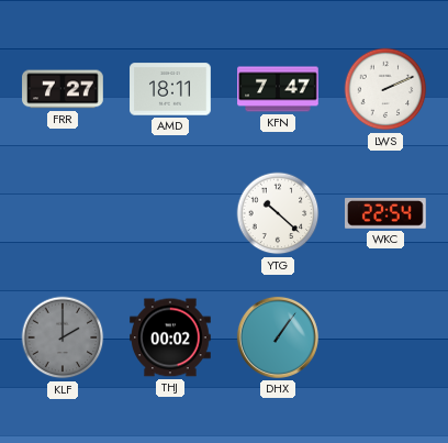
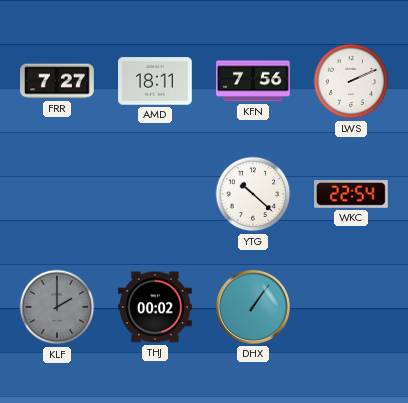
KFN: 7:47 -> 7:56 (253, 81)
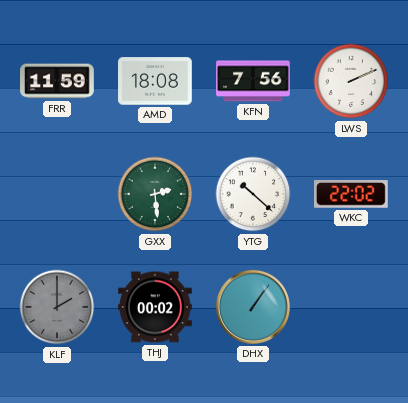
FRR: 7:27 -> 11:59 (57, 81)
AMD: 18:11 -> 18:08 (155, 81)
GXX: none -> 2:29 (155, 194)
WKC: 22:54 -> 22:02 (352, 195)
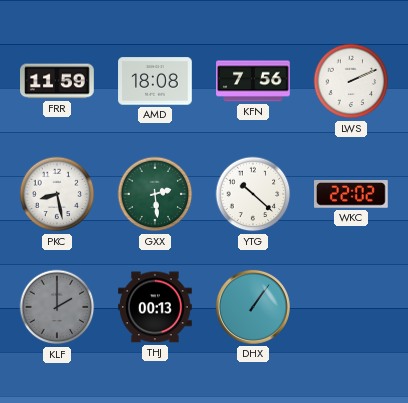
PKC: none -> 8:28 (57, 194)
THJ: 00:02 -> 00:13 (156, 307)
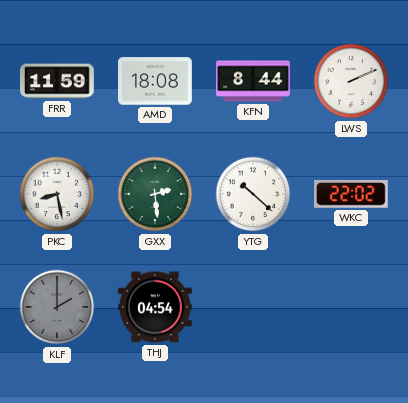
KFN: 7:56 -> 8:44 (253, 81)
THJ: 00:13 -> 04:54 (156, 307)
DHX: 1:06 -> none (253, 307)
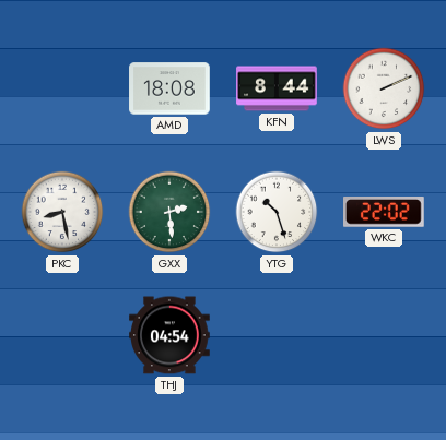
FRR: 11:59 -> none (57, 81)
YTG: 10:22 -> 10:27 (277, 212)
KLF: 2:00 -> none (57, 307)
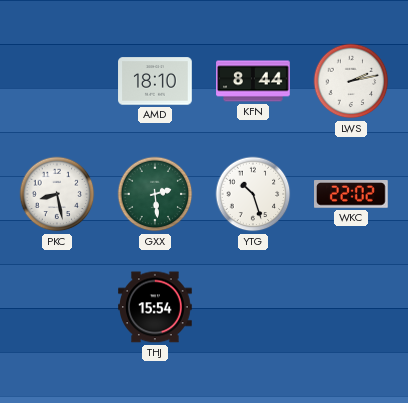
AMD: 18:08 -> 18:10 (155, 81)
LWS: 2:11 -> 2:13 (351, 81)
THJ: 04:54 -> 15:54 (156, 307)
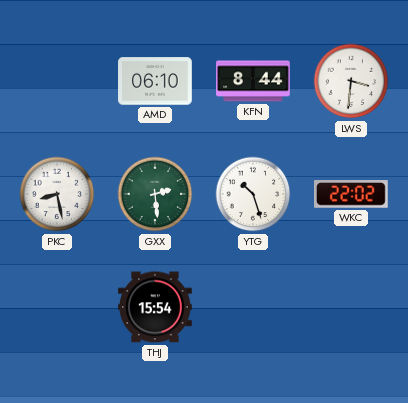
AMD: 18:10 -> 06:10 (155, 81)
LWS: 2:13 -> 3:31 (351, 81)
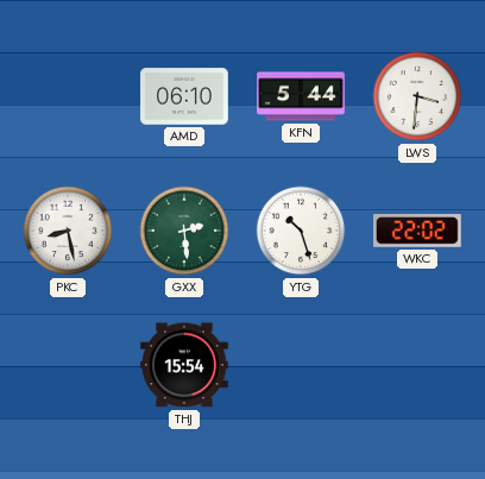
KFN: 8:44 -> 5:44 (301, 96)
